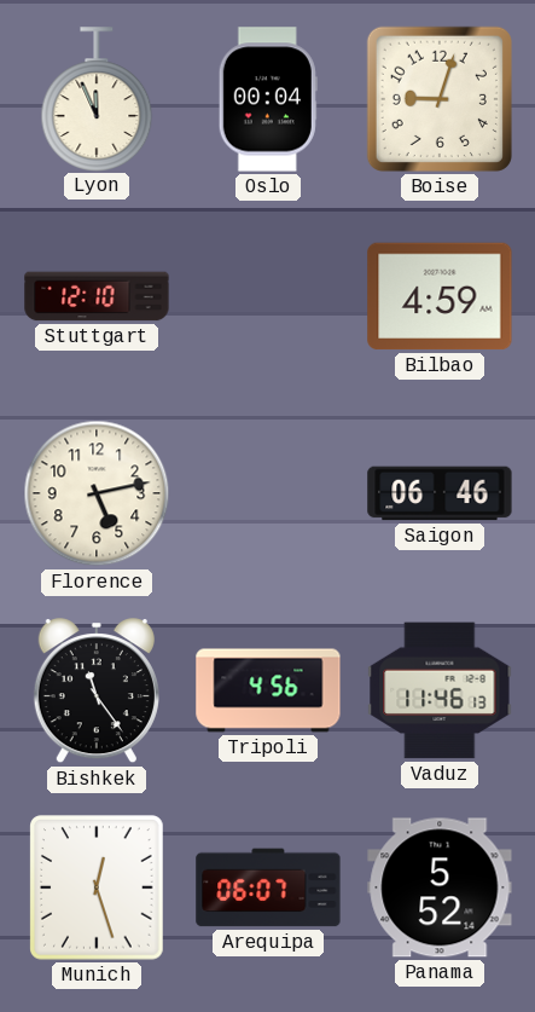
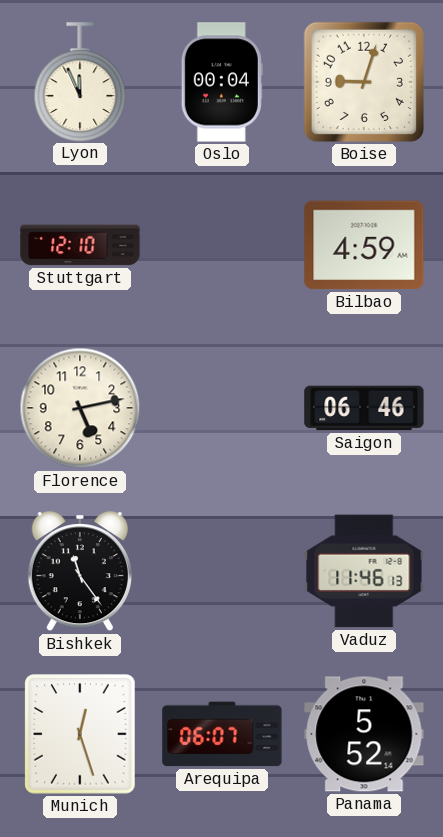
Tripoli: 4:56 -> none (268, 690)
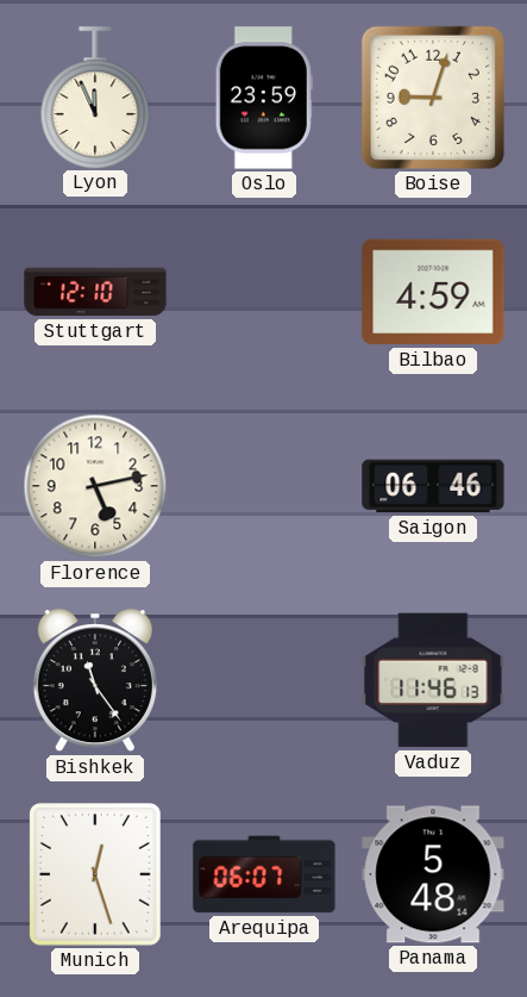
Oslo: 00:04 -> 23:59 (264, 98)
Panama: 5:52 -> 5:48 (433, 874)
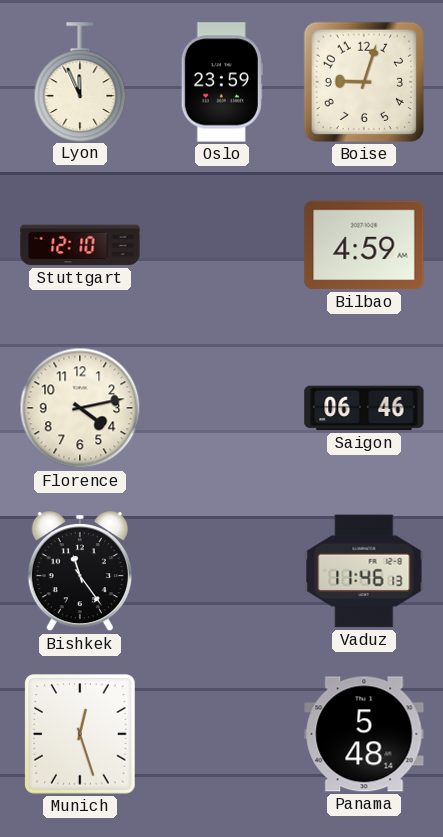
Florence: 5:13 -> 4:13 (80, 408)
Arequipa: 06:07 -> none (264, 874)
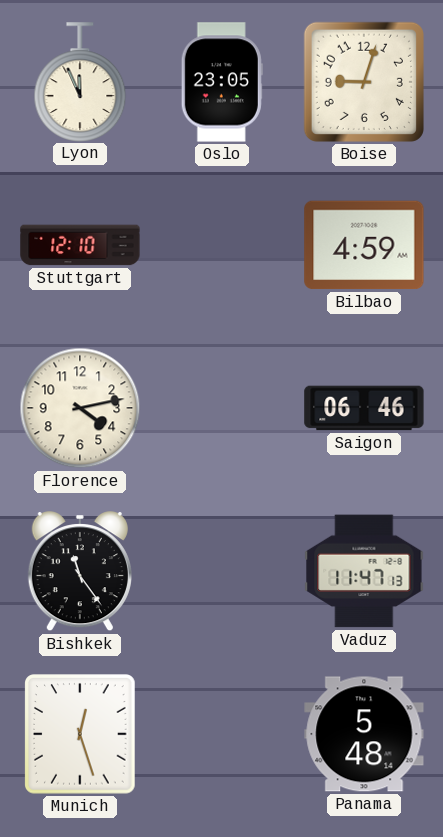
Oslo: 23:59 -> 23:05 (222, 82)
Vaduz: 11:46 -> 11:47 (364, 571)
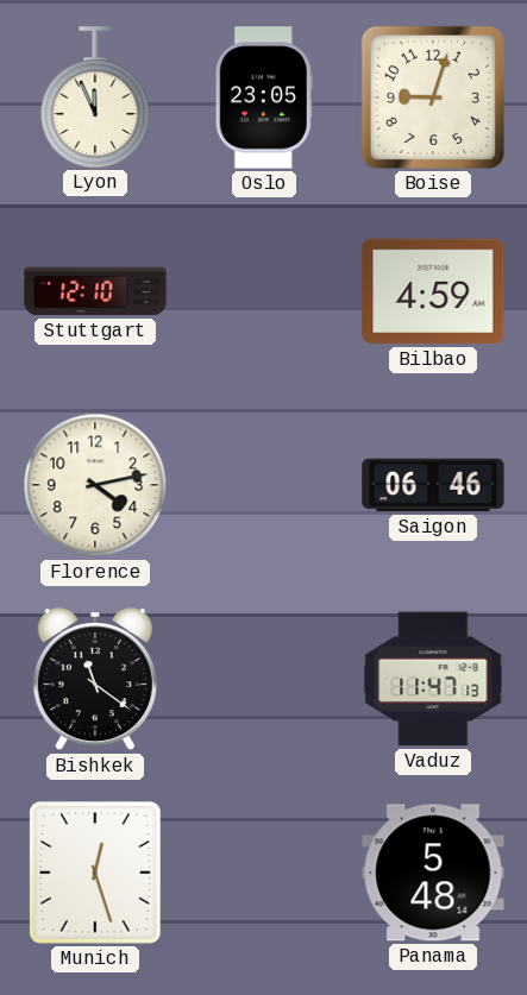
Bishkek: 11:24 -> 11:21 (95, 680)
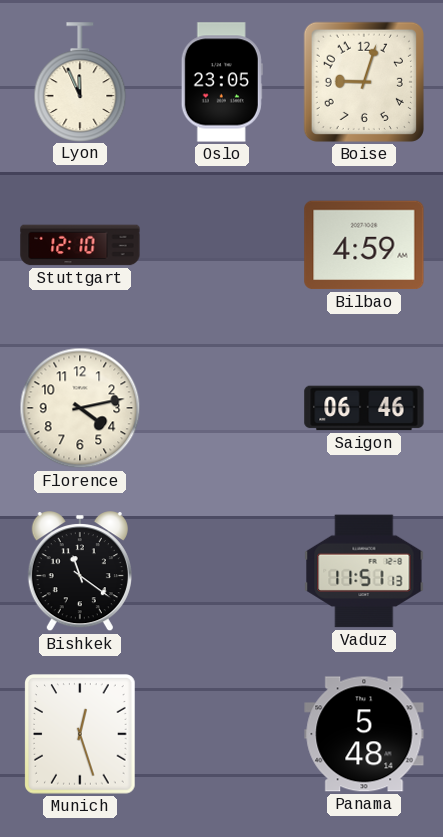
Vaduz: 11:47 -> 11:51 (364, 571)
